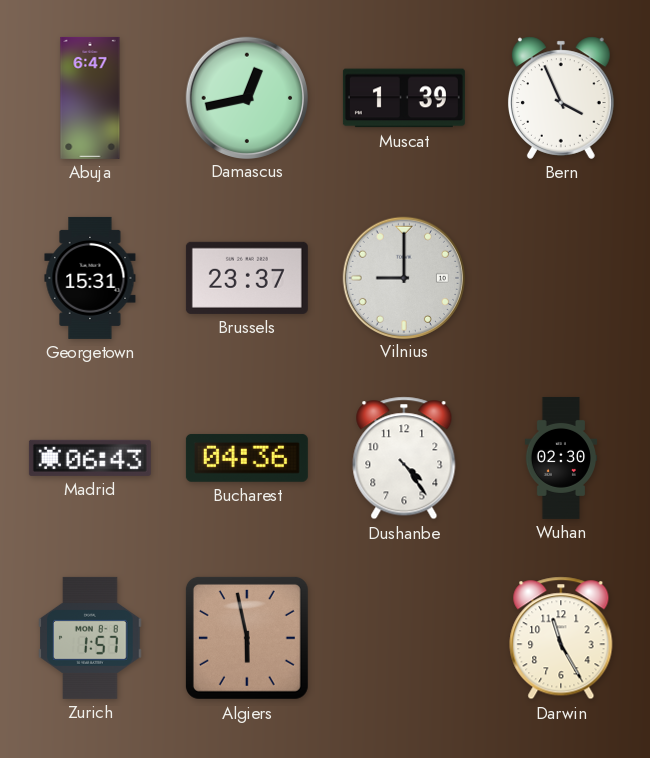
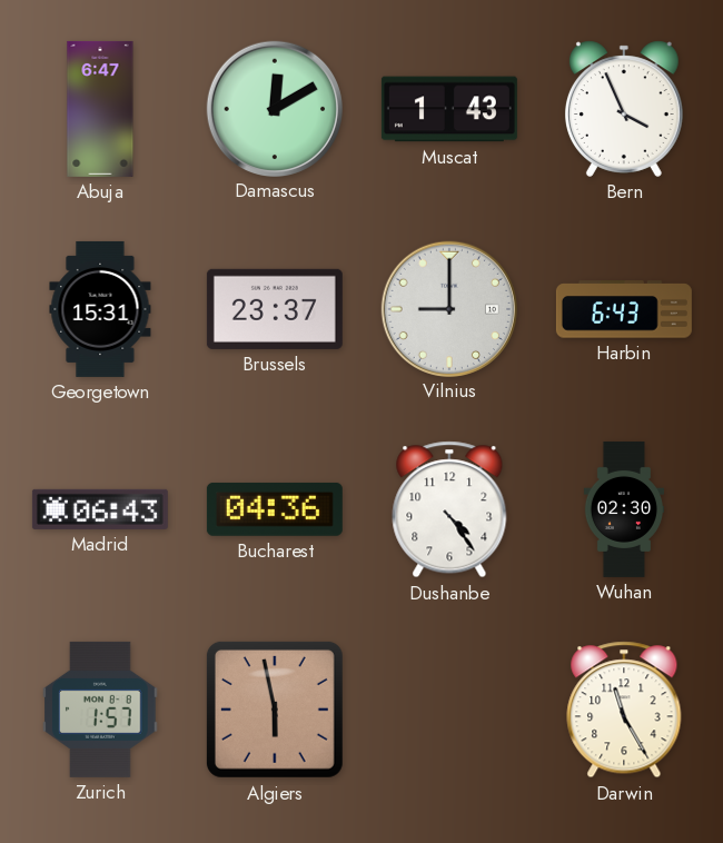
Damascus: 12:43 -> 12:10 (274, 108)
Muscat: 1:39 -> 1:43 (449, 109)
Harbin: none -> 6:43 (624, 309)
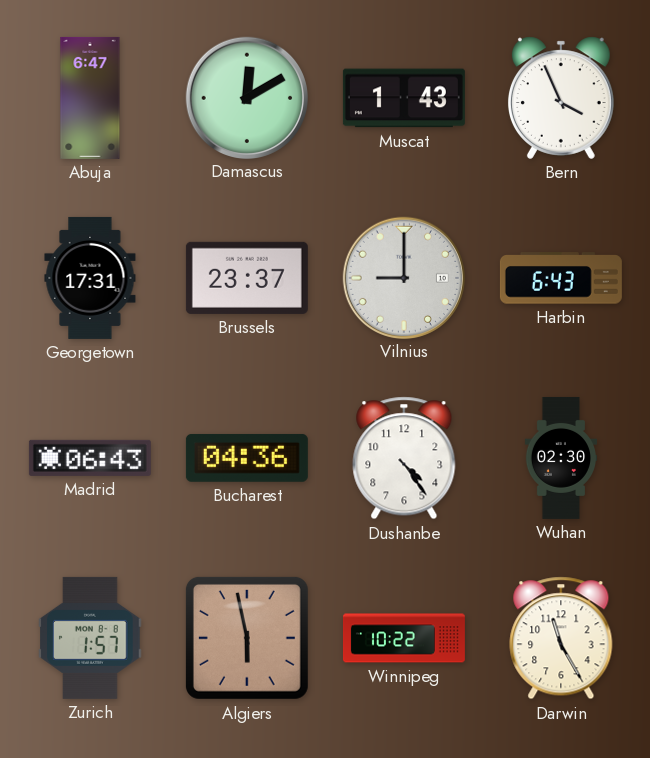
Georgetown: 15:31 -> 17:31 (90, 278)
Winnipeg: none -> 10:22 (404, 638)
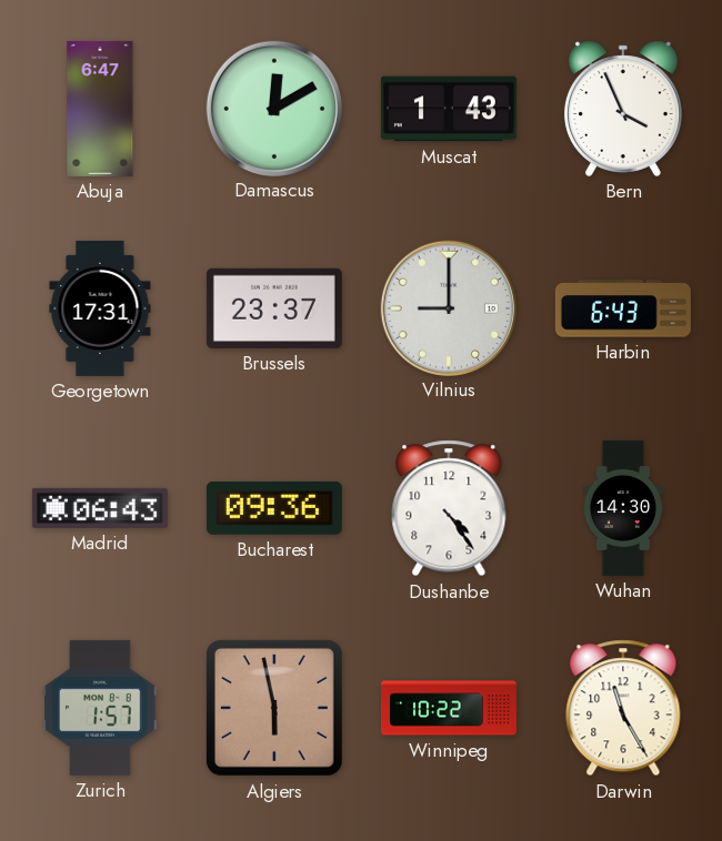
Bucharest: 04:36 -> 09:36 (274, 508)
Wuhan: 02:30 -> 14:30 (622, 508)
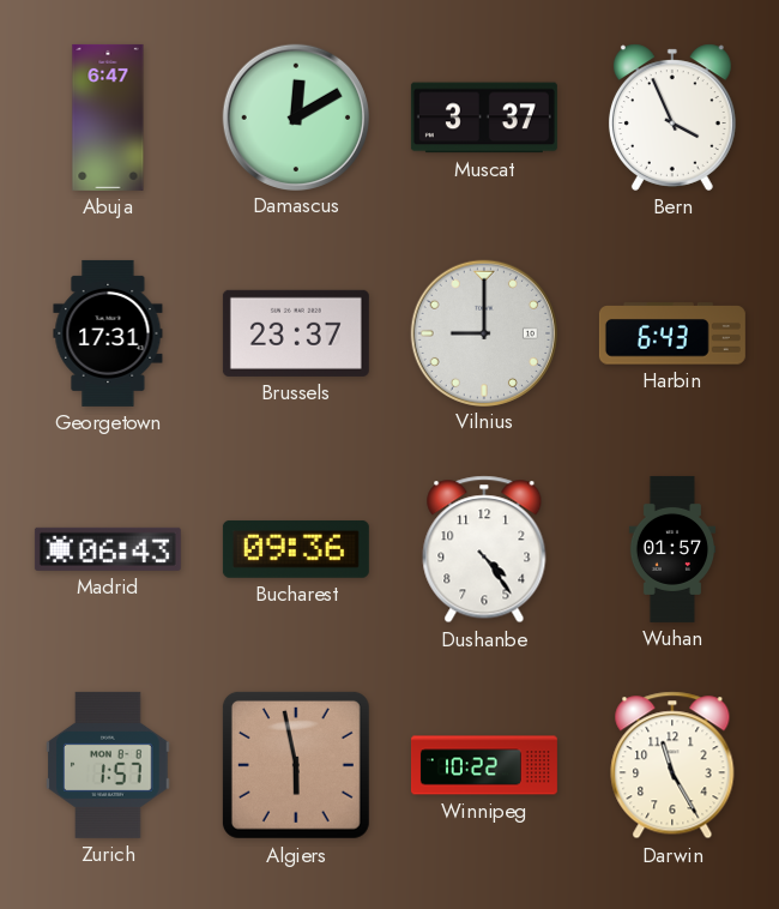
Muscat: 1:43 -> 3:37 (484, 118)
Wuhan: 14:30 -> 01:57 (671, 549)
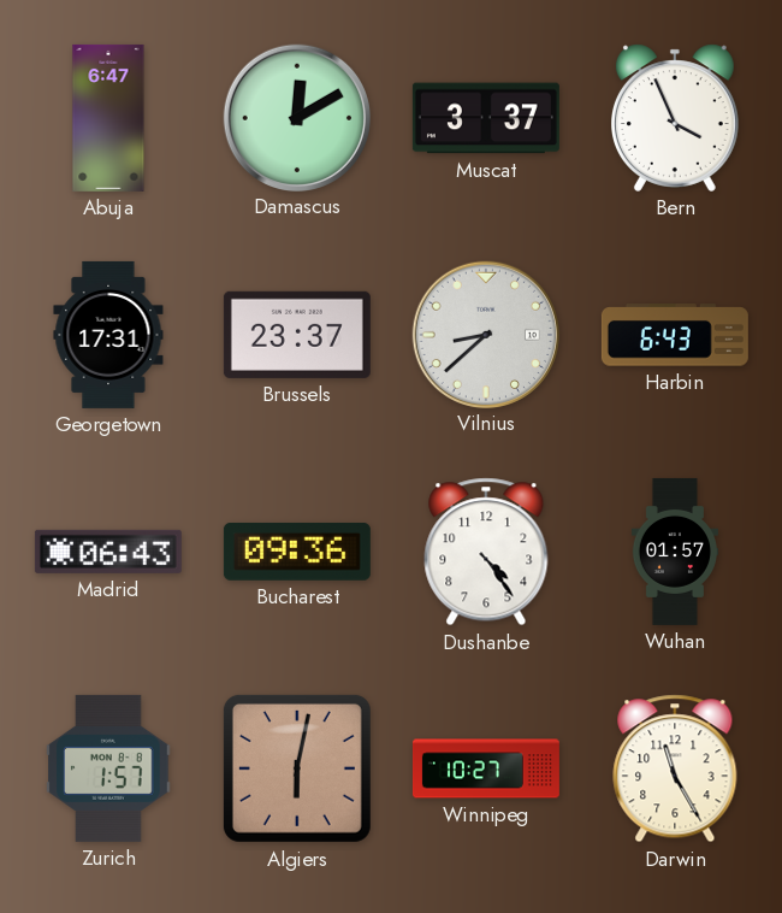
Vilnius: 9:00 -> 8:38 (485, 334)
Algiers: 5:58 -> 6:02 (297, 768)
Winnipeg: 10:22 -> 10:27 (486, 768)
